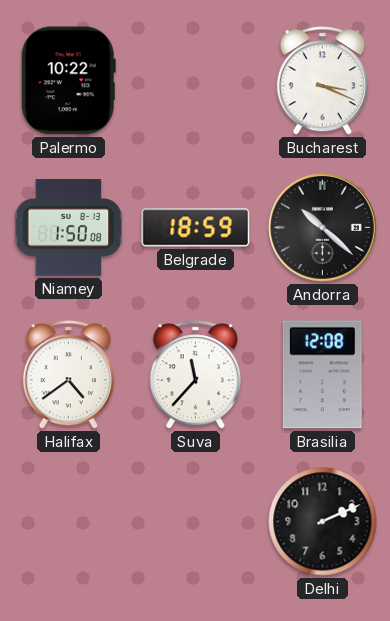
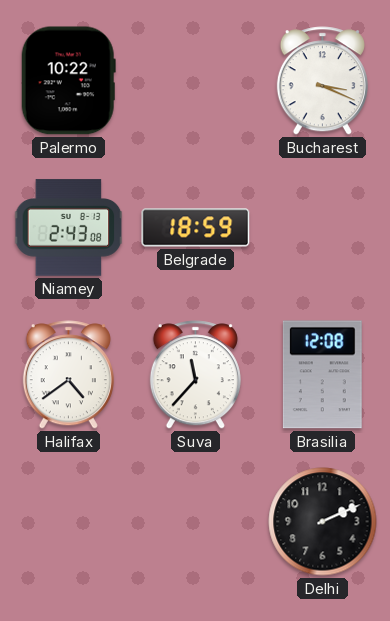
Niamey: 1:50 -> 2:43 (69, 228)
Andorra: 10:22 -> none (322, 227)
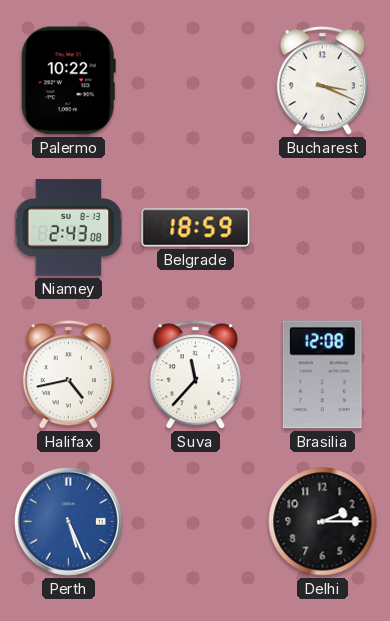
Halifax: 4:39 -> 4:43 (68, 375)
Perth: none -> 5:26 (68, 521)
Delhi: 2:11 -> 2:15 (323, 522)
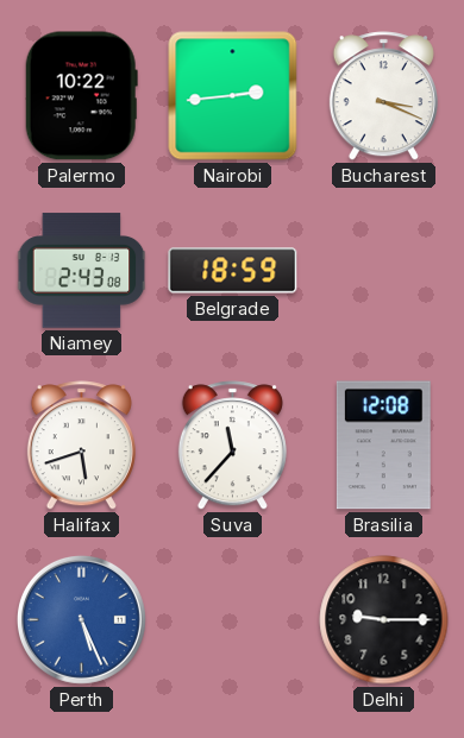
Nairobi: none -> 2:44 (233, 96)
Halifax: 4:43 -> 5:42 (81, 446)
Delhi: 2:15 -> 9:15 (384, 620)
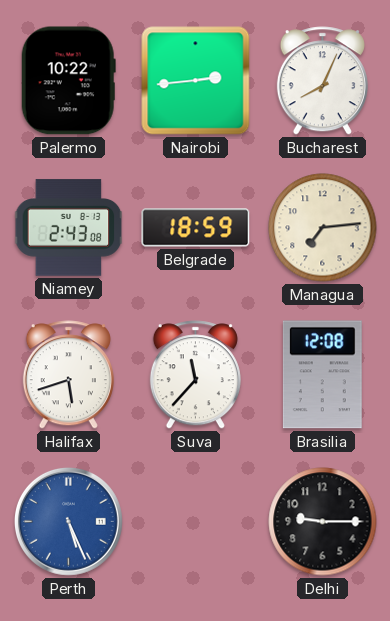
Bucharest: 3:19 -> 8:04 (322, 81)
Managua: none -> 7:14 (323, 228)
